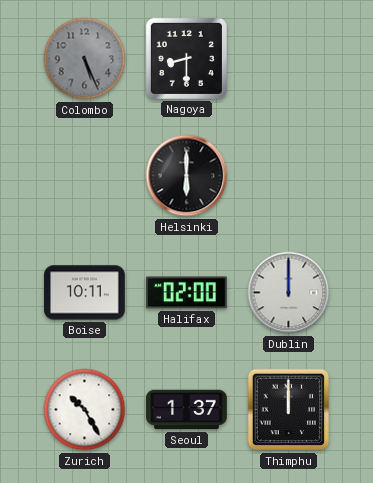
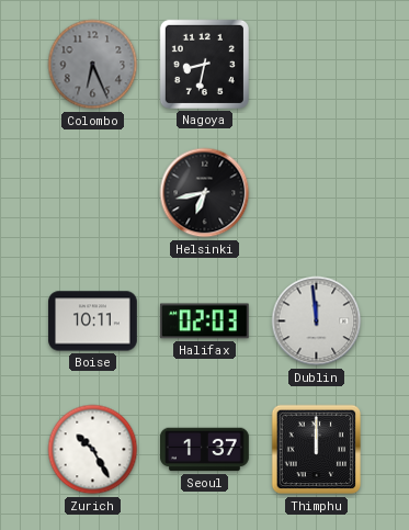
Colombo: 5:26 -> 6:26 (93, 65)
Nagoya: 8:30 -> 8:32 (204, 64)
Helsinki: 6:00 -> 6:43 (205, 193)
Halifax: 02:00 -> 02:03 (204, 322)
Dublin: 12:00 -> 11:59 (317, 322)
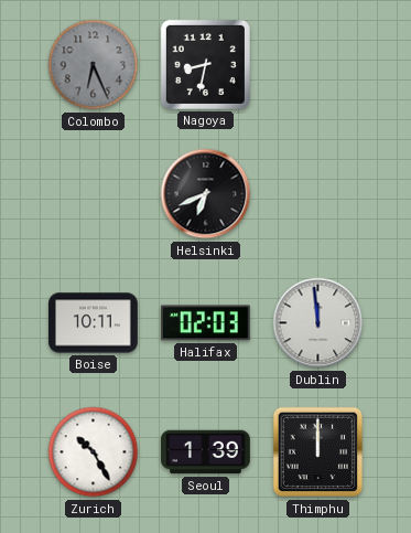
Helsinki: 6:43 -> 6:41 (206, 194)
Seoul: 1:37 -> 1:39 (206, 452)
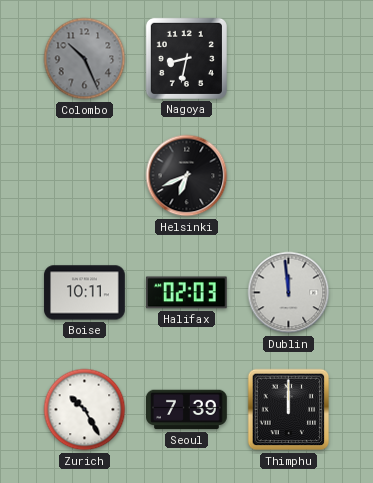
Colombo: 6:26 -> 10:26 (85, 59)
Seoul: 1:39 -> 7:39 (187, 410)
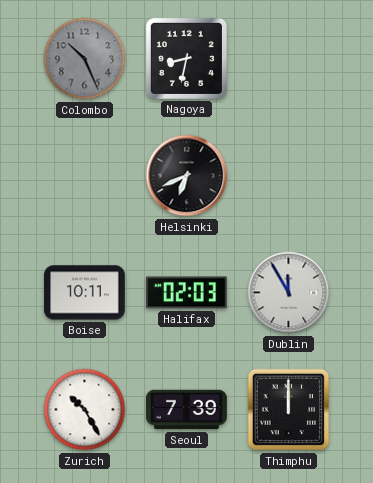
Dublin: 11:59 -> 11:55 (289, 293)
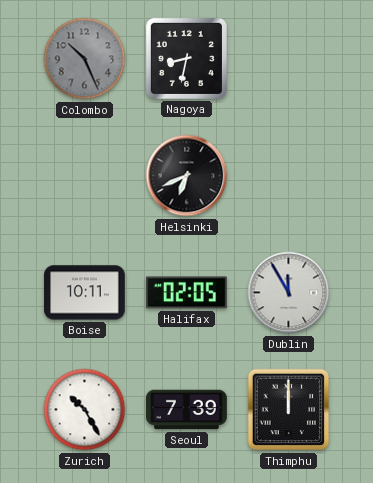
Halifax: 02:03 -> 02:05 (186, 293)
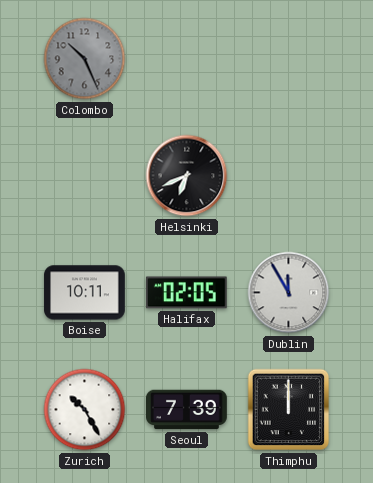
Nagoya: 8:32 -> none (186, 58)
